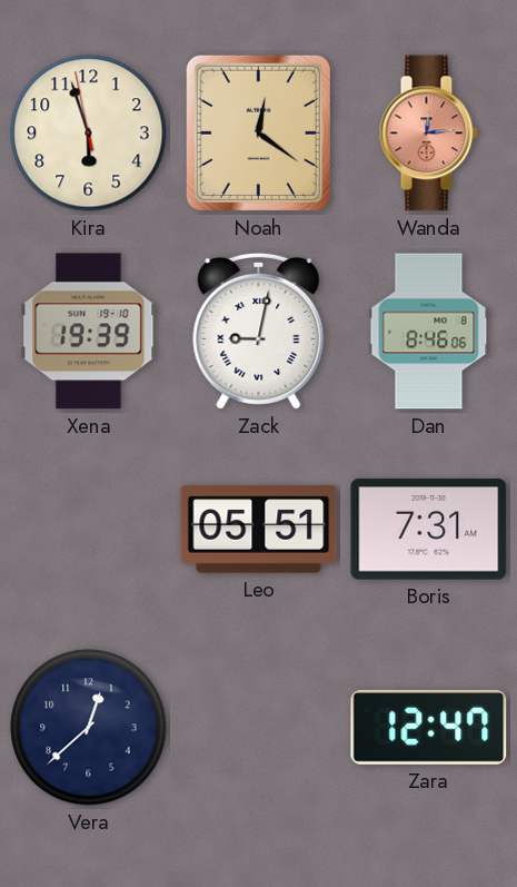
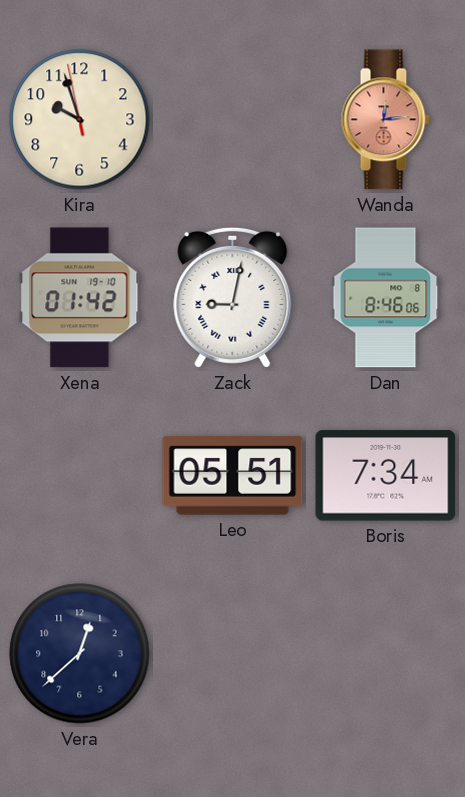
Kira: 5:56 -> 9:56 (80, 120)
Noah: 12:21 -> none (258, 132)
Xena: 19:39 -> 01:42 (80, 298)
Boris: 7:31 -> 7:34 (386, 476)
Zara: 12:47 -> none (429, 727)
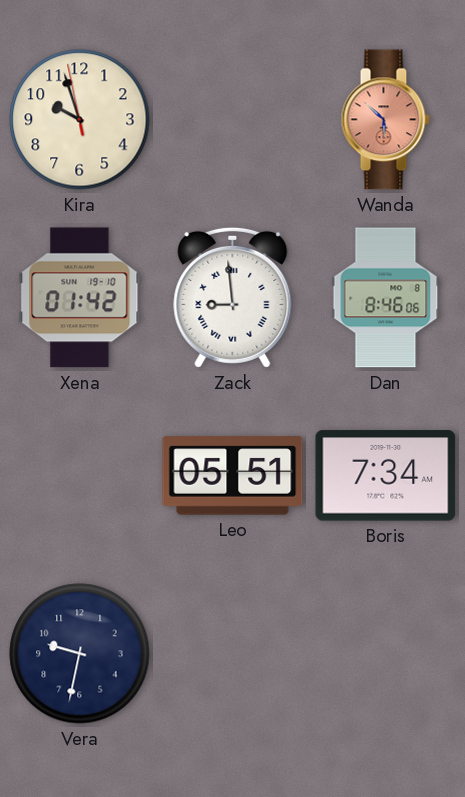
Wanda: 12:14 -> 5:52 (385, 120)
Zack: 9:02 -> 8:59 (233, 297)
Vera: 12:38 -> 9:32 (80, 654)
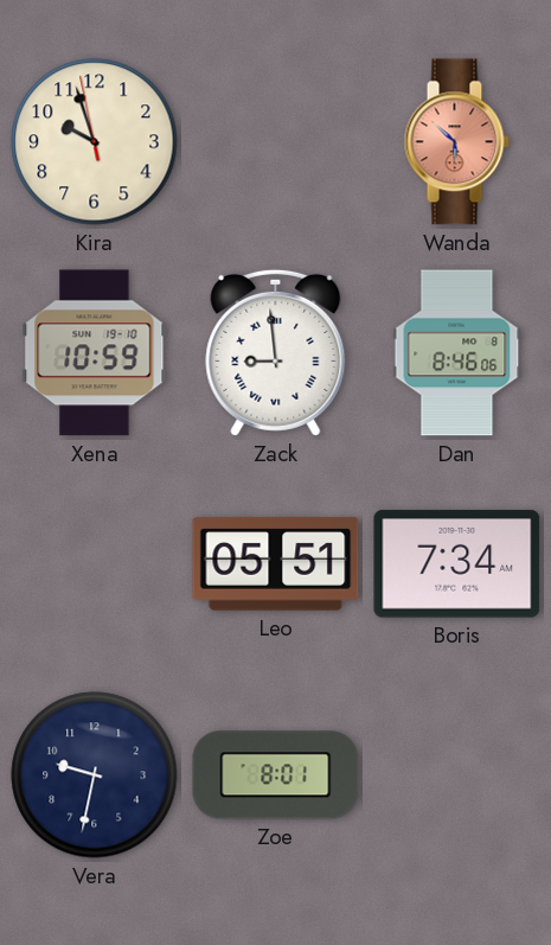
Xena: 01:42 -> 10:59 (95, 353)
Zoe: none -> 8:01 (276, 775)
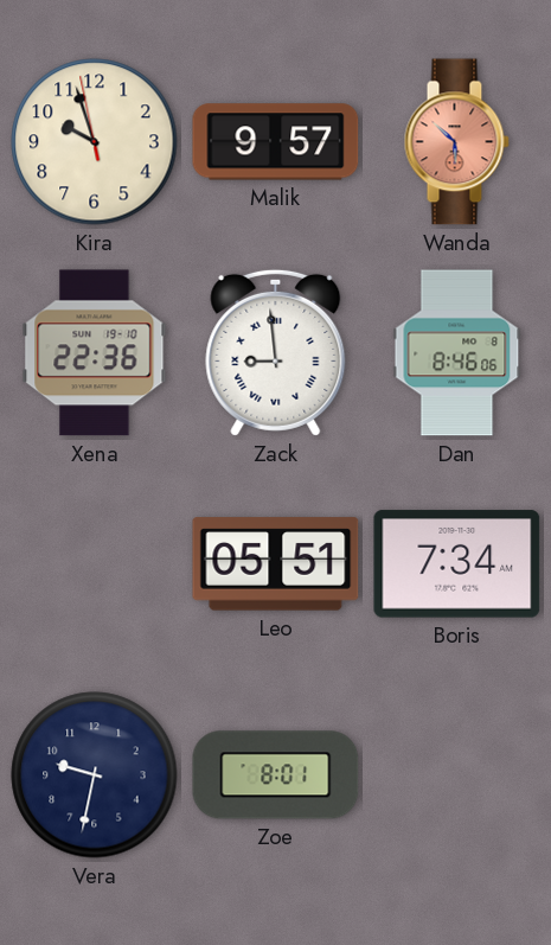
Malik: none -> 9:57 (276, 142)
Xena: 10:59 -> 22:36 (95, 353)
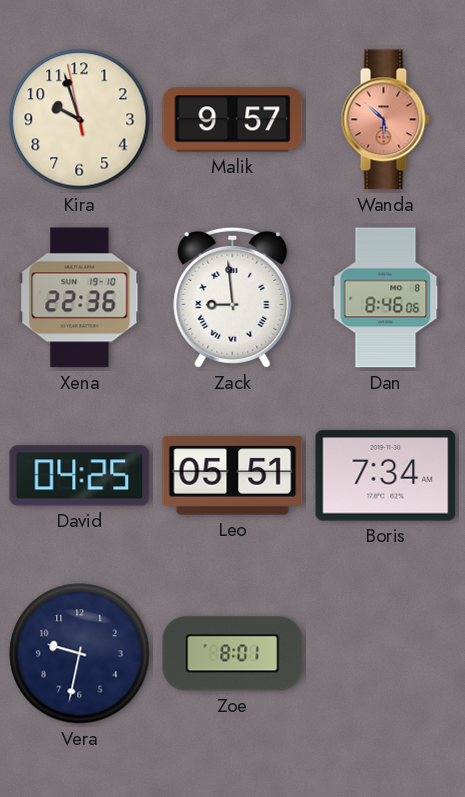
David: none -> 04:25 (80, 476)
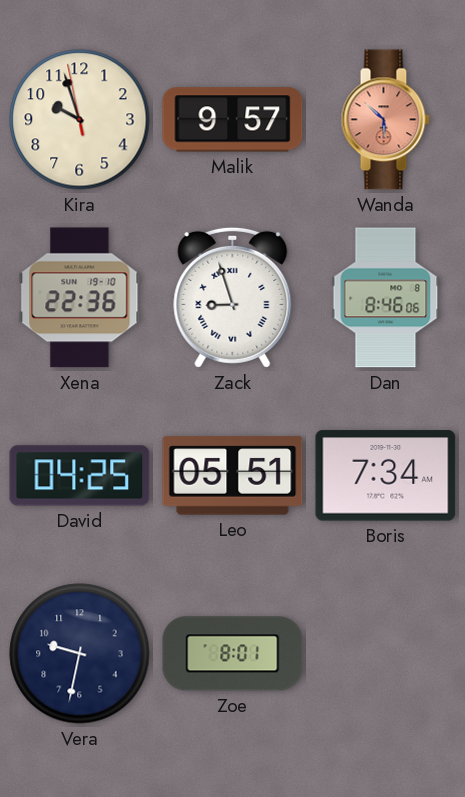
Zack: 8:59 -> 8:57 (233, 297)
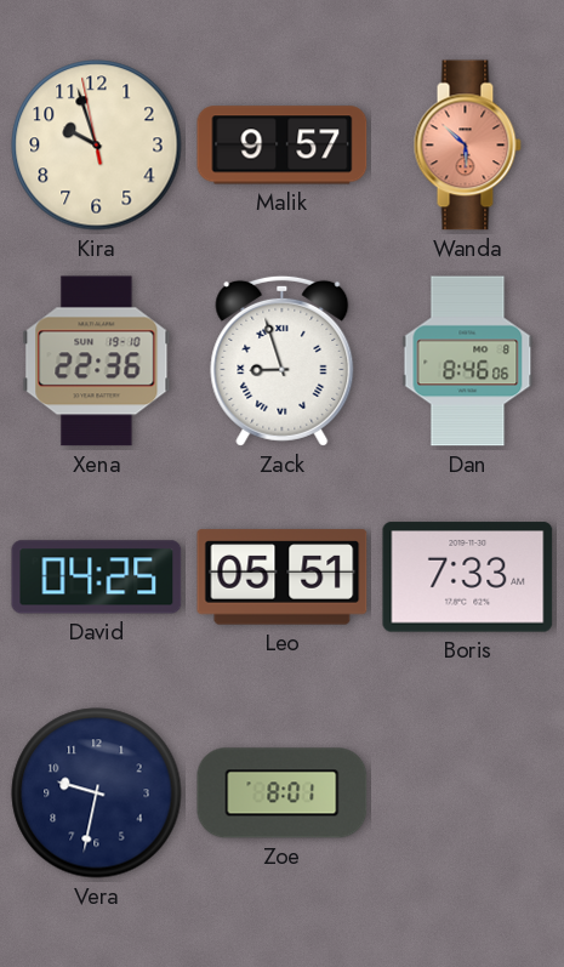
Boris: 7:34 -> 7:33 (468, 578)
